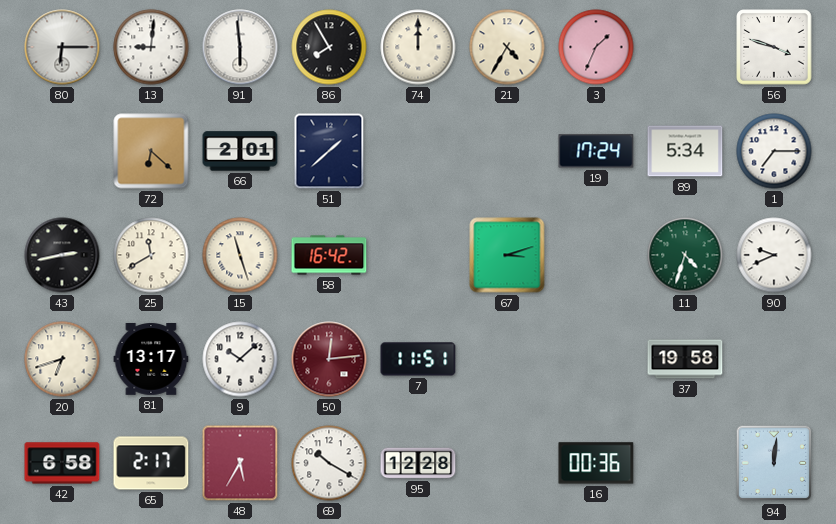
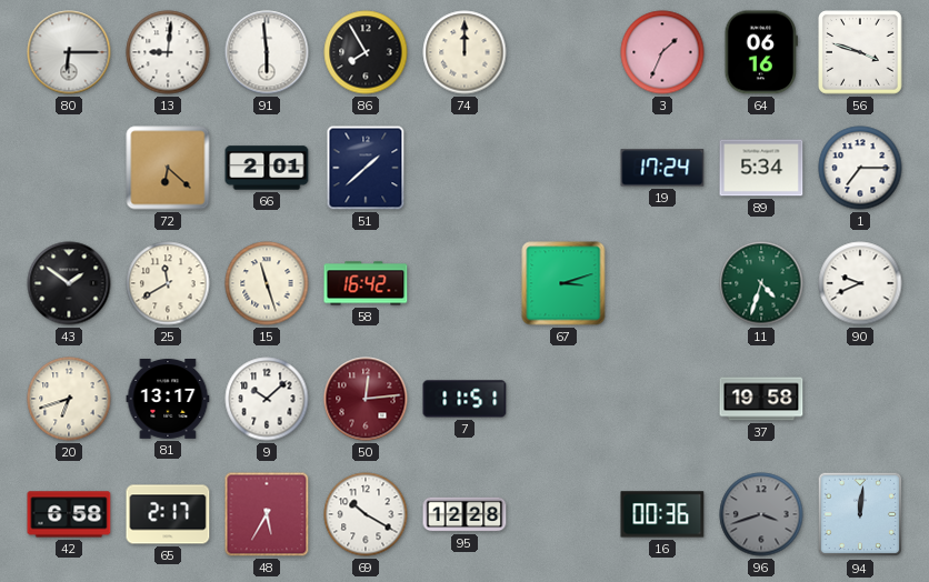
21: 4:35 -> none (507, 47)
64: none -> 06:16 (761, 52)
43: 2:43 -> 1:51 (69, 283)
96: none -> 3:42 (761, 514)
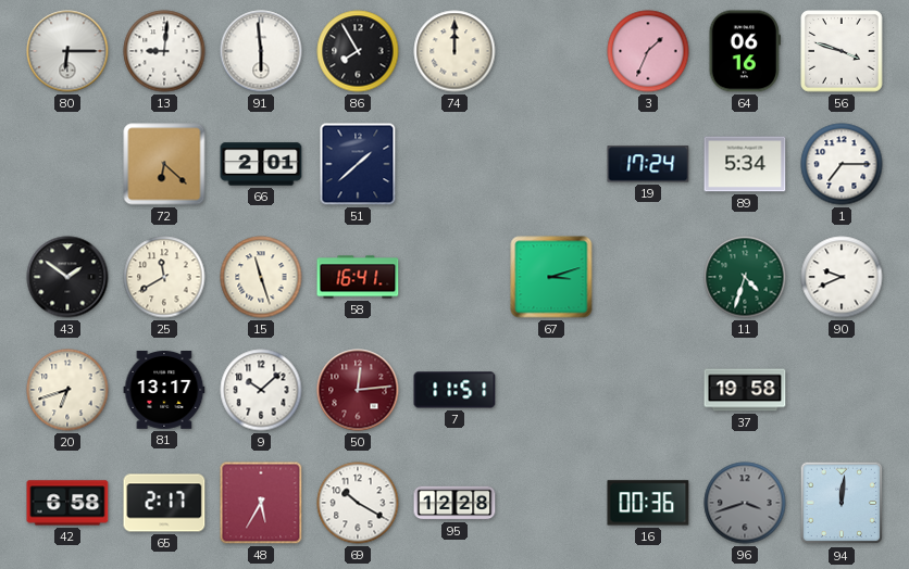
58: 16:42 -> 16:41 (358, 277)
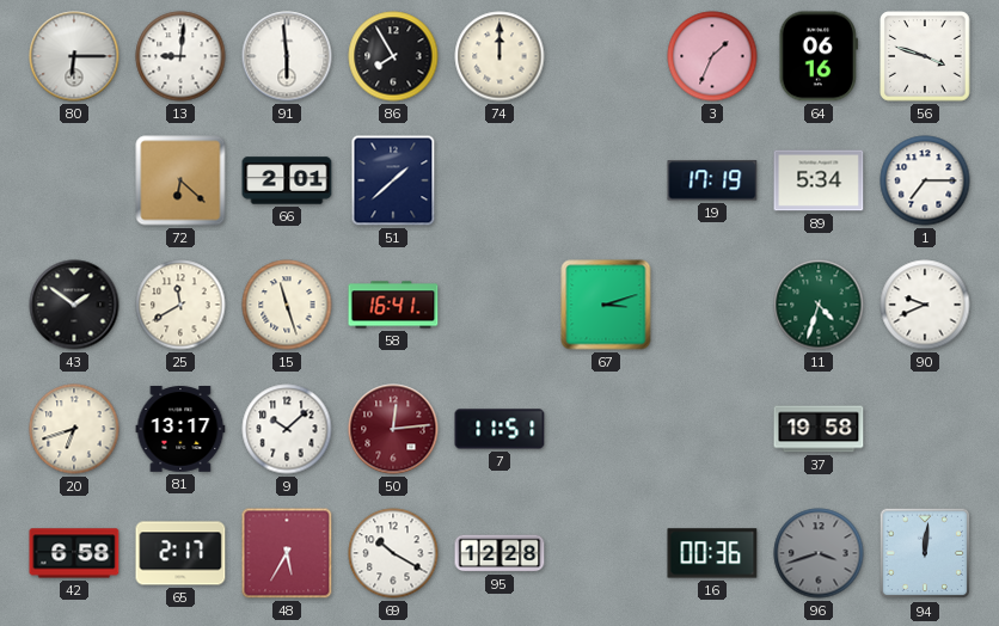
19: 17:24 -> 17:19 (712, 180)
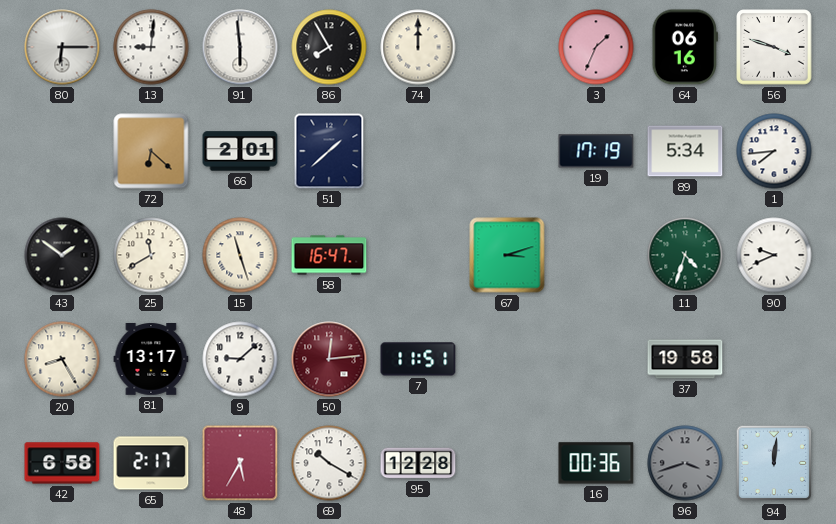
1: 7:15 -> 7:44 (774, 151)
58: 16:41 -> 16:47 (329, 255)
20: 6:42 -> 8:25 (62, 359)
9: 10:08 -> 9:08 (240, 359)
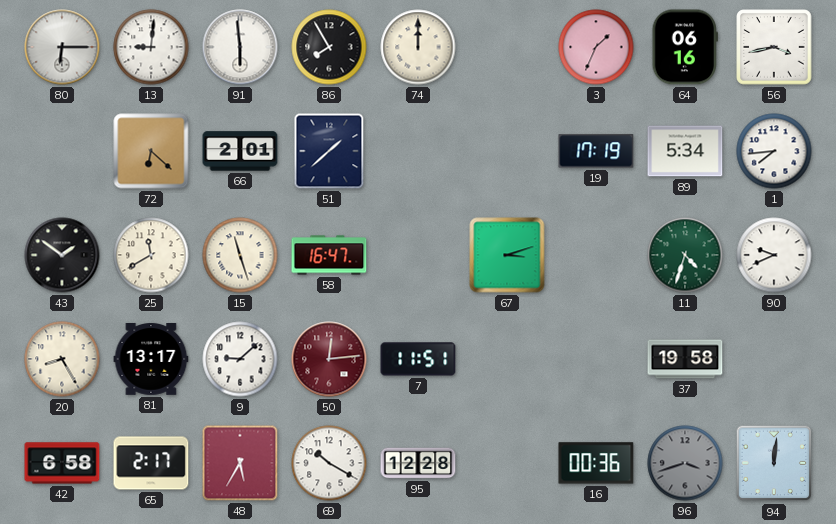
56: 3:48 -> 3:43 (774, 47)
